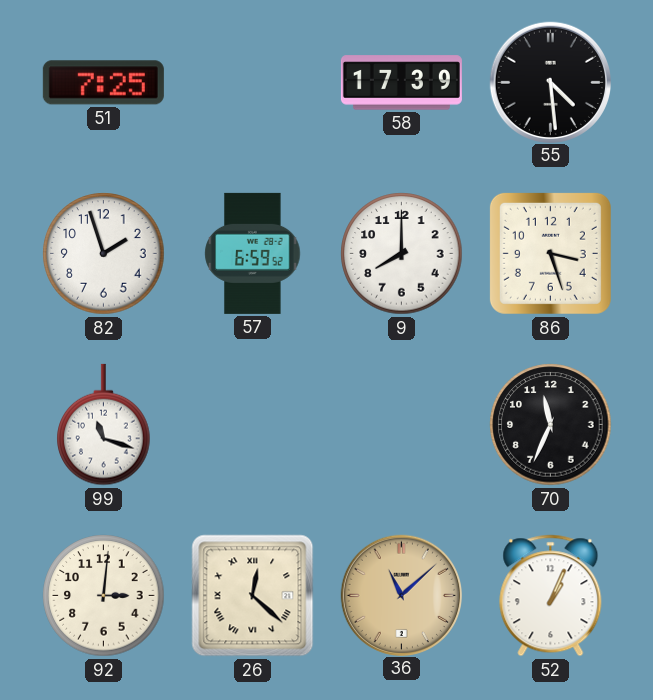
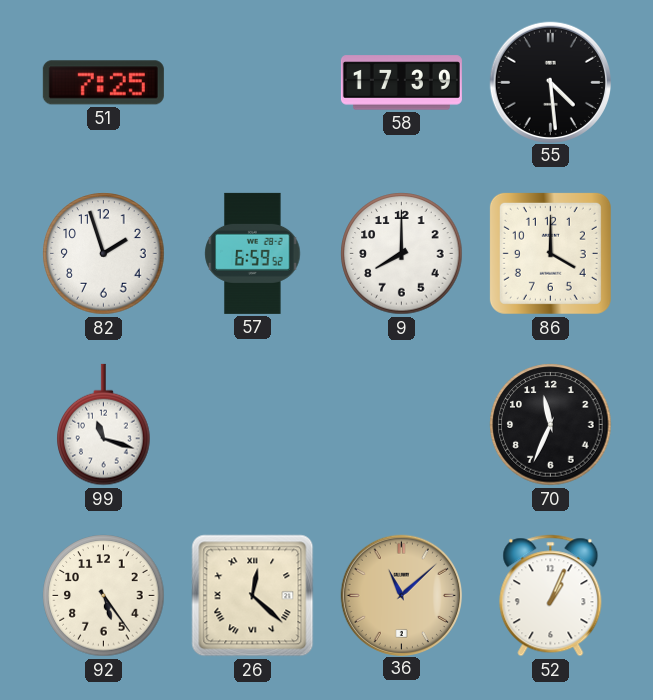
86: 3:27 -> 4:00 (550, 253)
92: 3:01 -> 5:24 (104, 596)
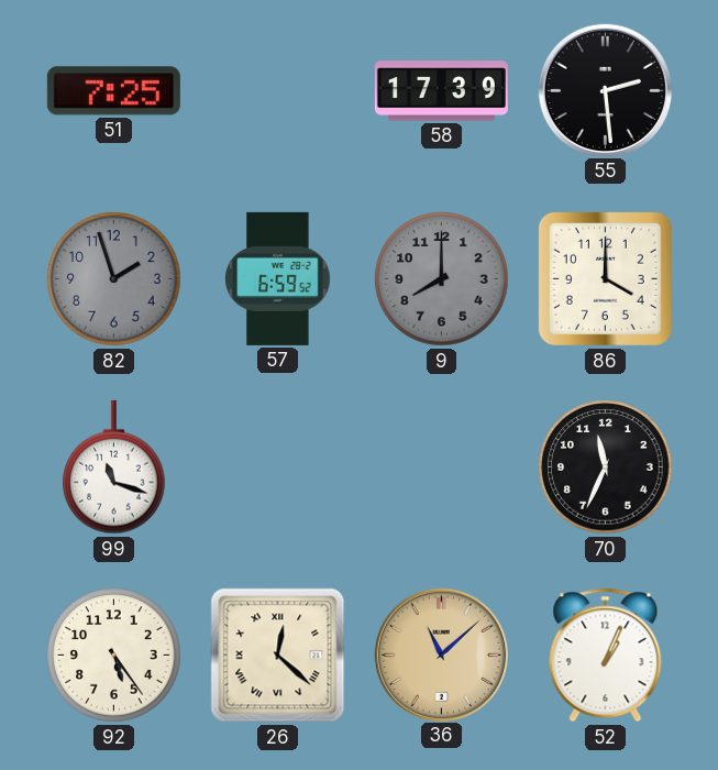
55: 4:29 -> 2:29 (605, 90)
82 dial: white -> grey (114, 279)
9 dial: white -> grey (442, 279)
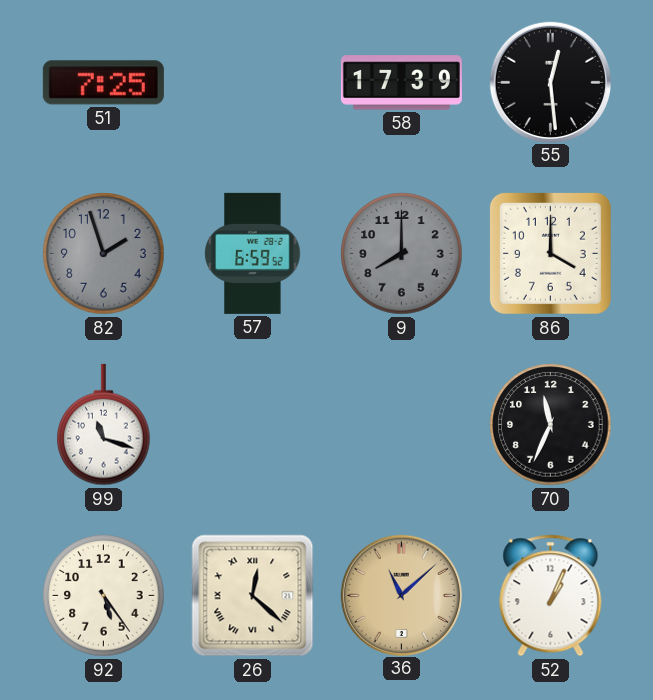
55: 2:29 -> 12:29 (550, 82)
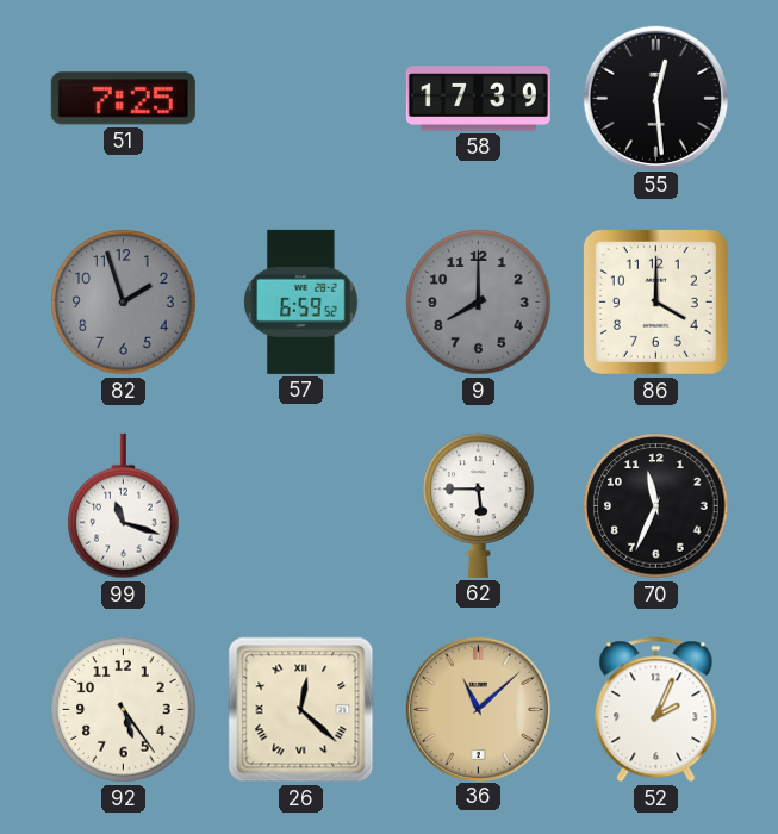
62: none -> 5:45 (479, 505)
52: 1:04 -> 2:04 (656, 710)
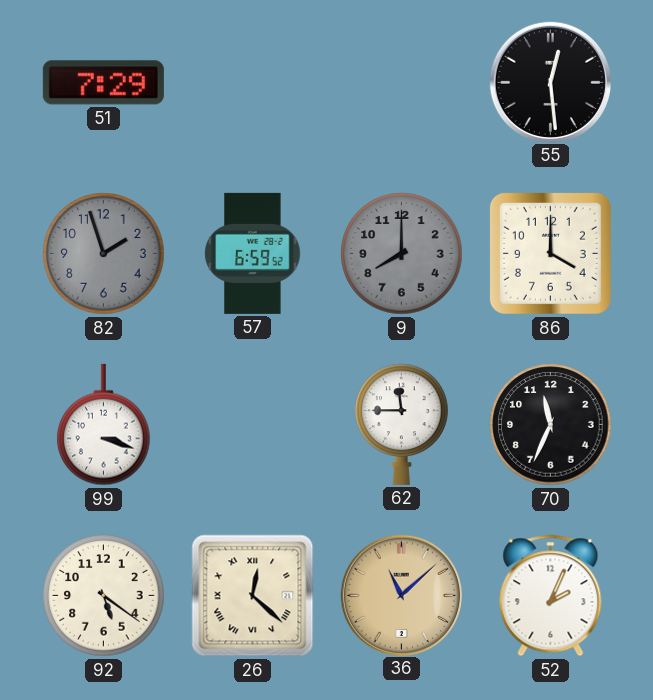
51: 7:25 -> 7:29 (103, 83)
58: 17:39 -> none (478, 99)
99: 11:18 -> 3:18 (104, 425)
62: 5:45 -> 11:45 (402, 424)
92: 5:24 -> 5:21 (104, 596)
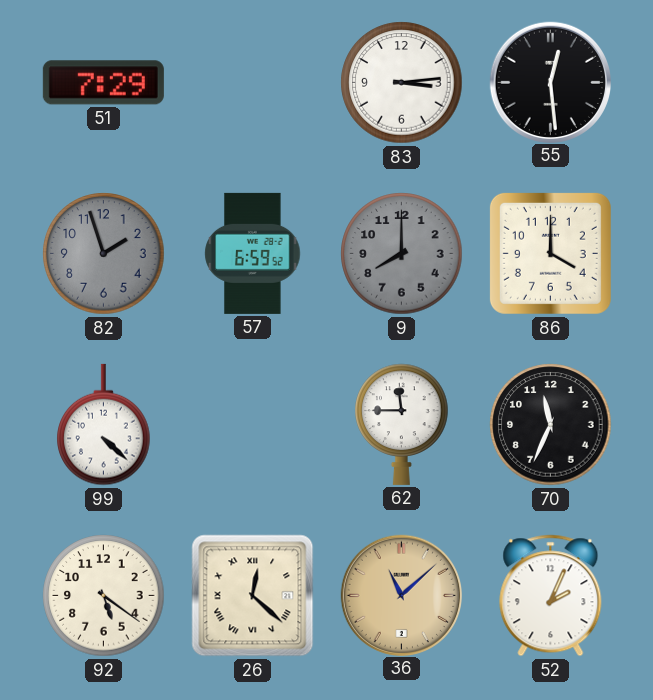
83: none -> 3:14 (402, 83)
99: 3:18 -> 4:22 (104, 425)
